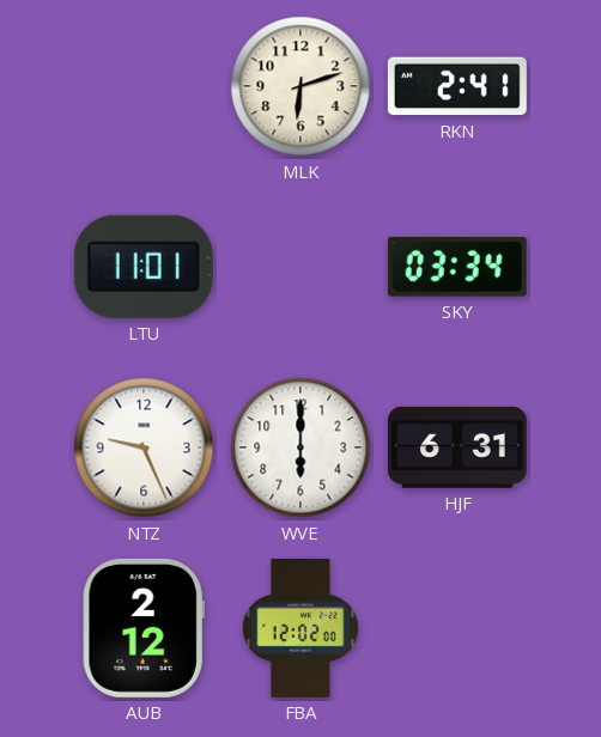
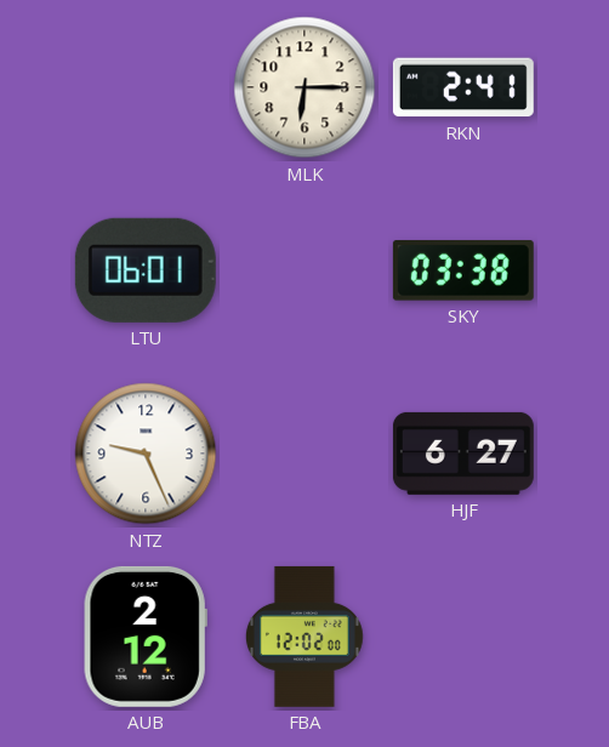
MLK: 6:12 -> 6:15 (304, 87)
LTU: 11:01 -> 06:01 (146, 270)
SKY: 03:34 -> 03:38 (463, 270)
WVE: 6:00 -> none (300, 447)
HJF: 6:31 -> 6:27 (463, 454)
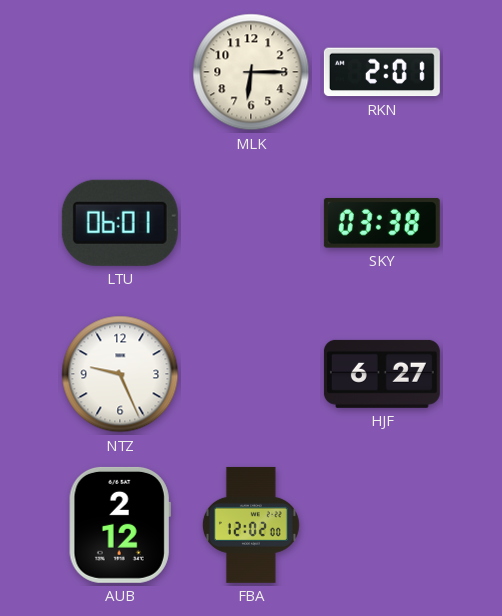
RKN: 2:41 -> 2:01 (382, 72)
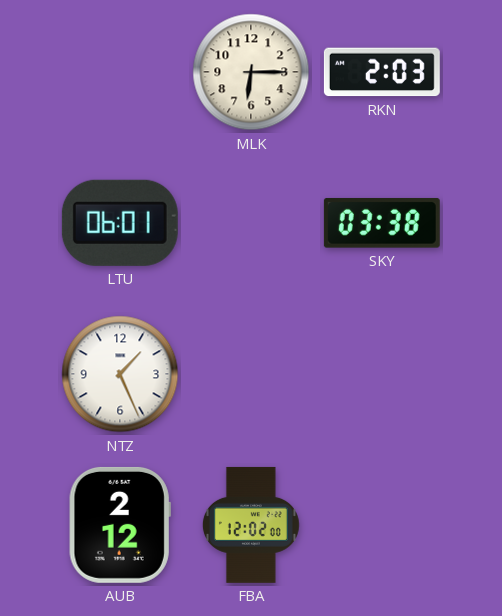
RKN: 2:01 -> 2:03 (382, 72)
NTZ: 9:26 -> 1:26 (120, 374)
HJF: 6:27 -> none (382, 374)
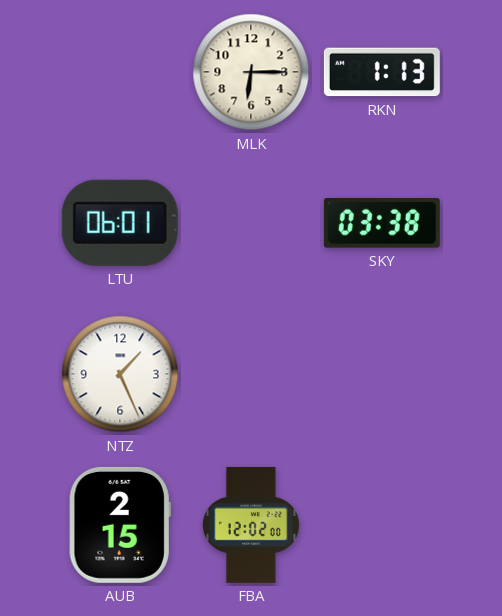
RKN: 2:03 -> 1:13 (382, 72)
AUB: 2:12 -> 2:15 (120, 525)
